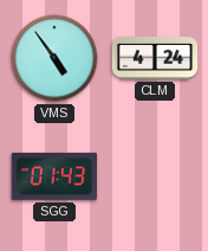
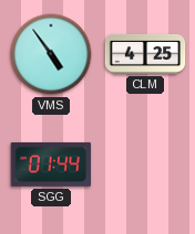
CLM: 4:24 -> 4:25 (145, 54)
SGG: 01:43 -> 01:44 (50, 164)
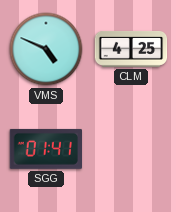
VMS: 4:54 -> 4:49 (46, 49)
SGG: 01:44 -> 01:41 (45, 149)
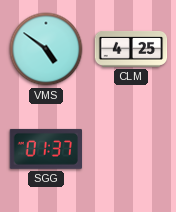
VMS: 4:49 -> 4:51 (46, 49)
SGG: 01:41 -> 01:37 (45, 149)
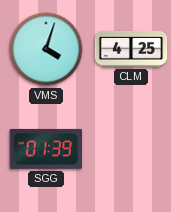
VMS: 4:51 -> 4:03 (46, 49)
SGG: 01:37 -> 01:39 (45, 149)
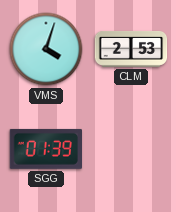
CLM: 4:25 -> 2:53 (131, 49)
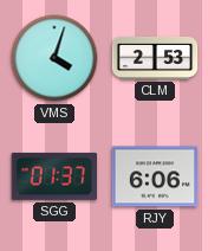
SGG: 01:39 -> 01:37 (53, 176)
RJY: none -> 6:06 (155, 176)
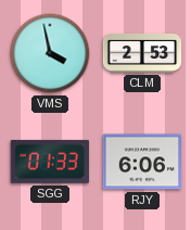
VMS: 4:03 -> 3:58 (50, 53)
SGG: 01:37 -> 01:33 (49, 162)
